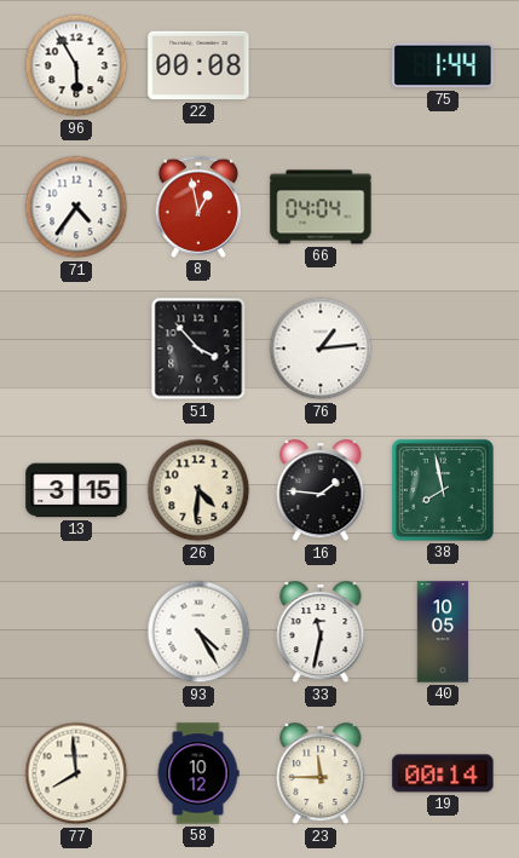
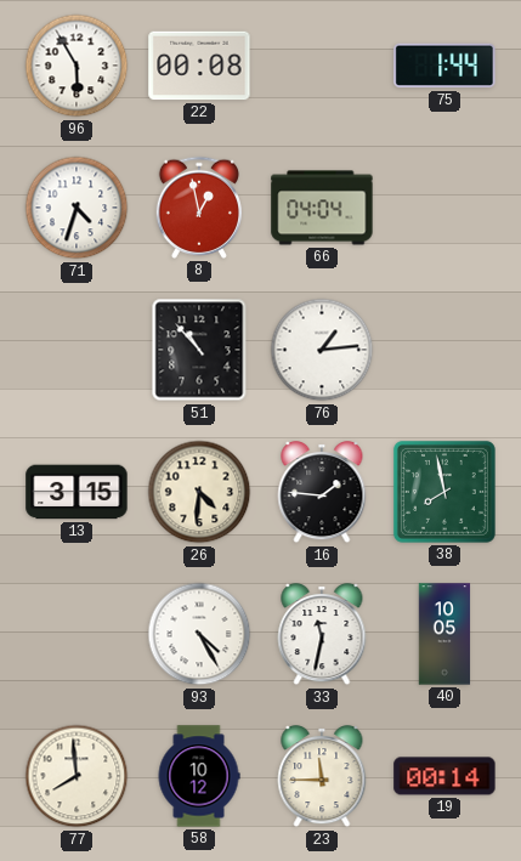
71: 4:36 -> 4:33 (77, 208)
51: 3:53 -> 10:53 (199, 350)
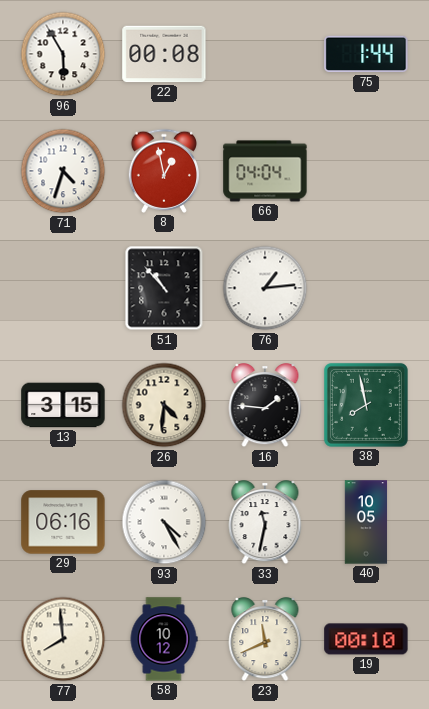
29: none -> 06:16 (63, 522)
23: 11:45 -> 11:41 (265, 640)
19: 00:14 -> 00:10 (366, 639)
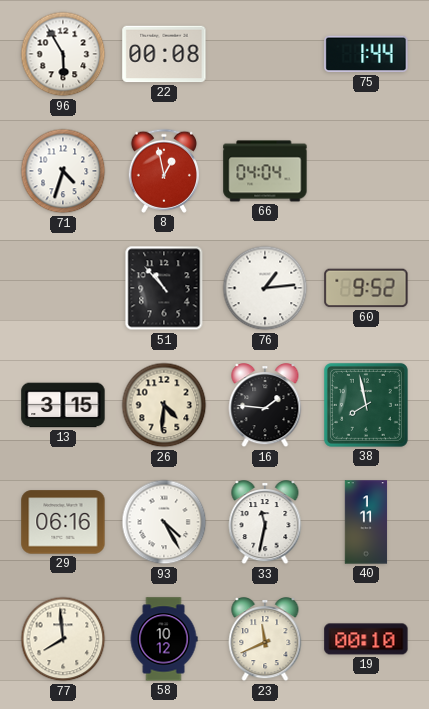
60: none -> 9:52 (366, 288)
40: 10:05 -> 1:11 (366, 522)
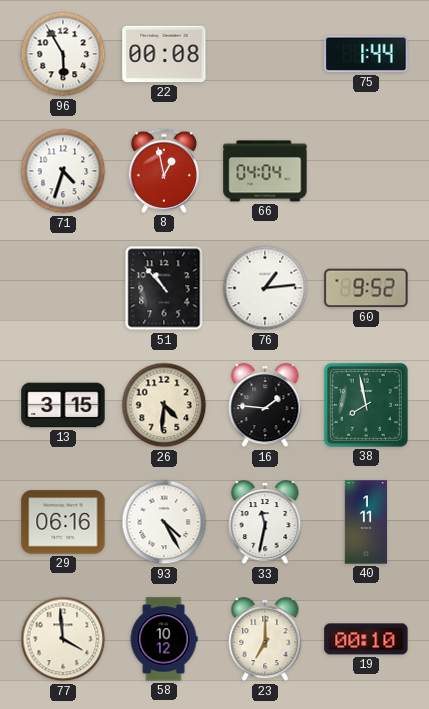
77: 7:59 -> 3:59 (63, 639)
23: 11:41 -> 7:00 (265, 640)
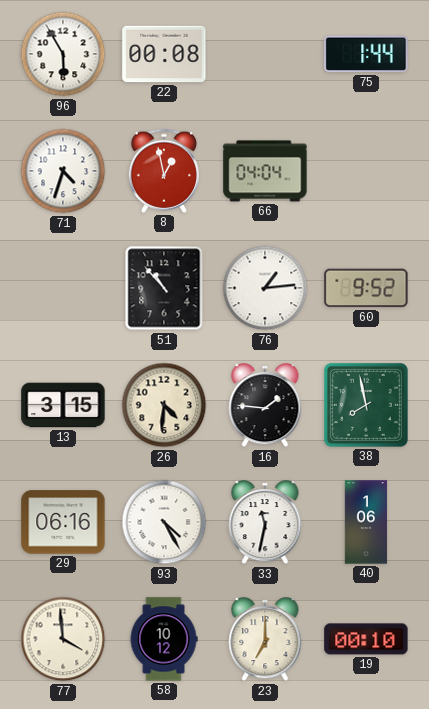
40: 1:11 -> 1:06 (366, 522)
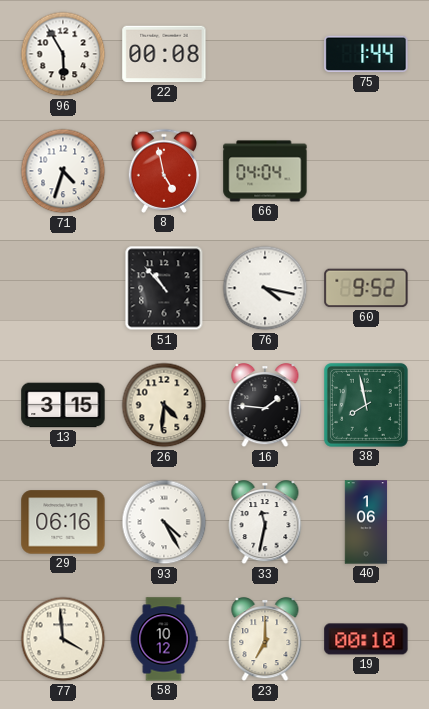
8: 12:58 -> 4:58 (163, 171)
76: 1:14 -> 4:17 (265, 288)
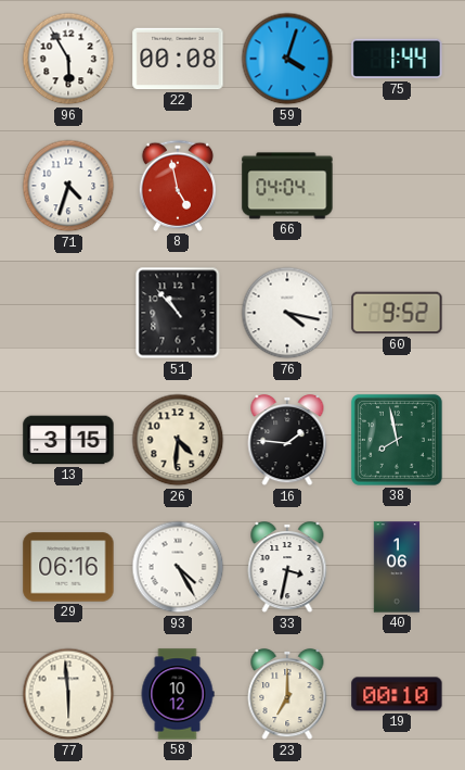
59: none -> 4:03 (287, 59)
33: 11:32 -> 3:32 (287, 568)
77: 3:59 -> 5:59 (68, 694)
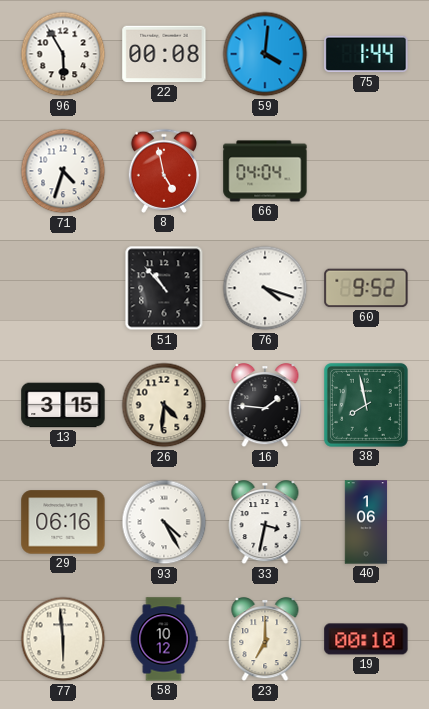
59: 4:03 -> 4:01 (265, 54)
76: 4:17 -> 4:18 (265, 288)
